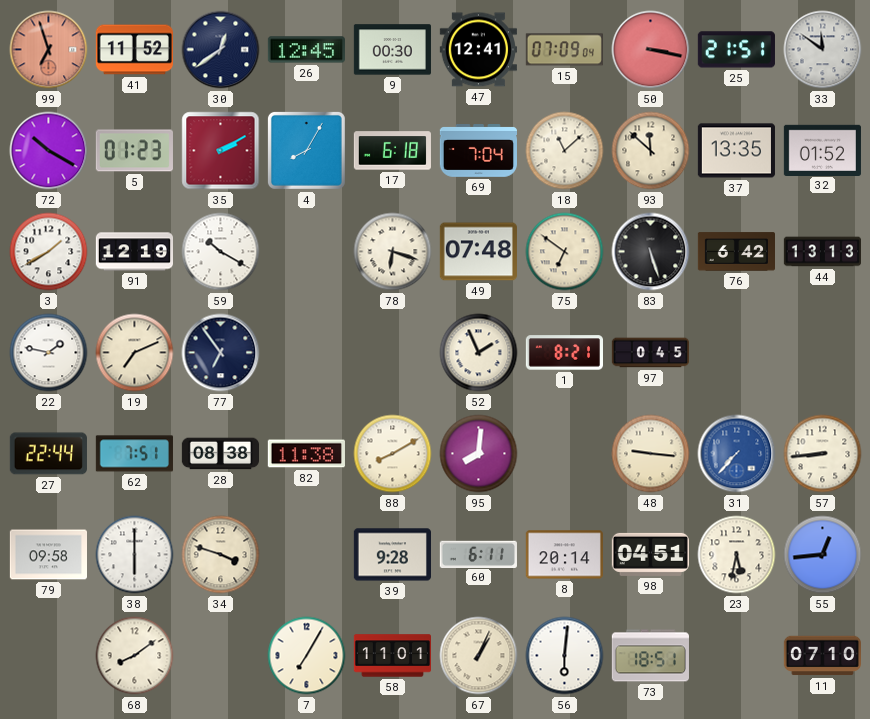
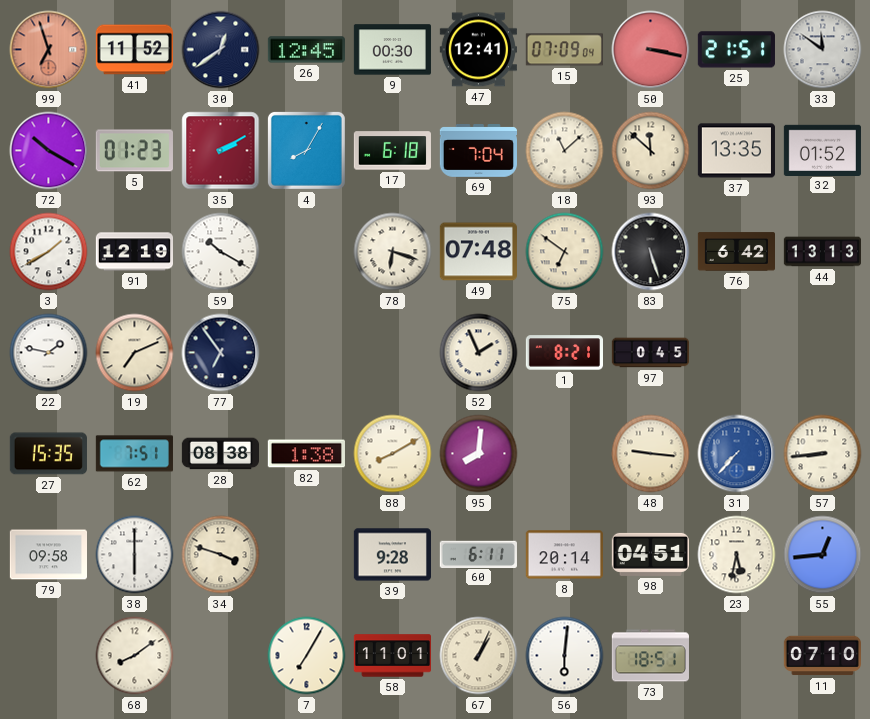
27: 22:44 -> 15:35 (48, 454)
82: 11:38 -> 1:38 (306, 454)
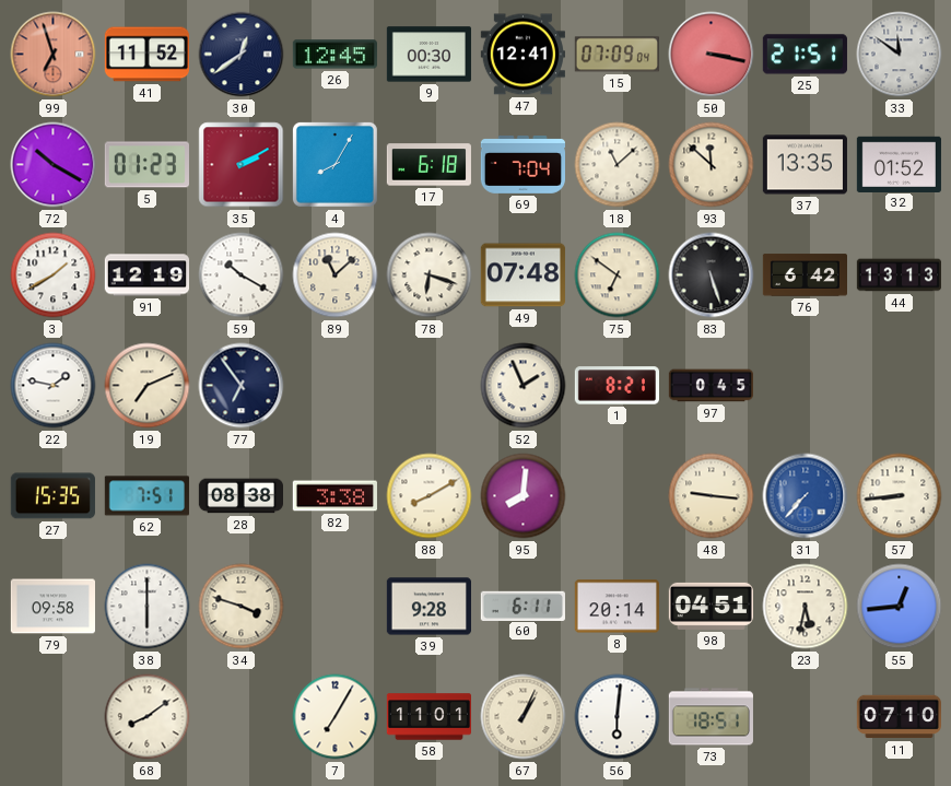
89: none -> 11:08 (336, 275)
82: 1:38 -> 3:38 (334, 496)
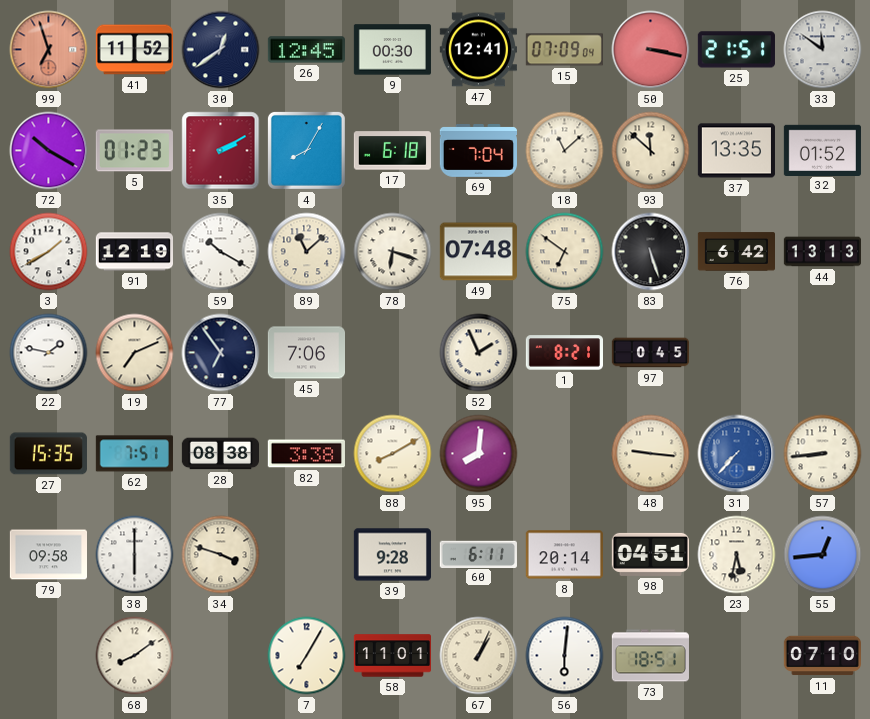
45: none -> 7:06 (306, 353)
